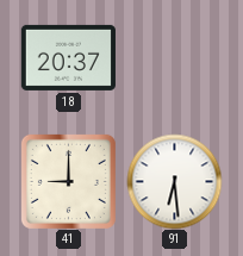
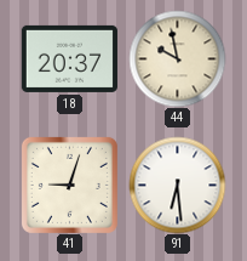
44: none -> 9:58 (177, 58)
41: 9:00 -> 9:03 (69, 185)
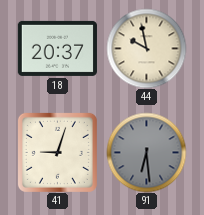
91 dial: white -> grey (146, 152)
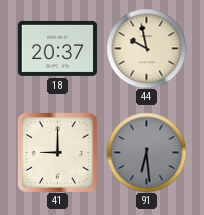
41: 9:03 -> 9:00 (57, 152)
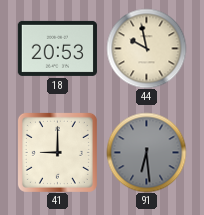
18: 20:37 -> 20:53 (57, 48)
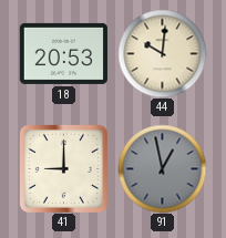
44: 9:58 -> 10:01 (162, 53)
91: 6:29 -> 12:58 (162, 168)
